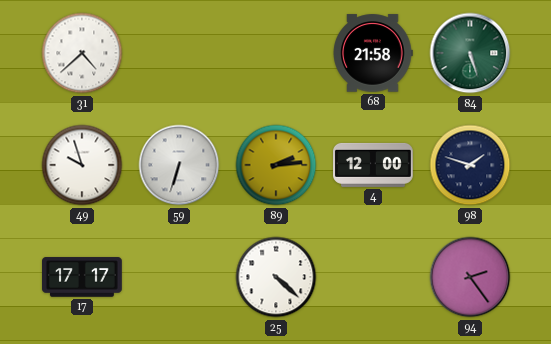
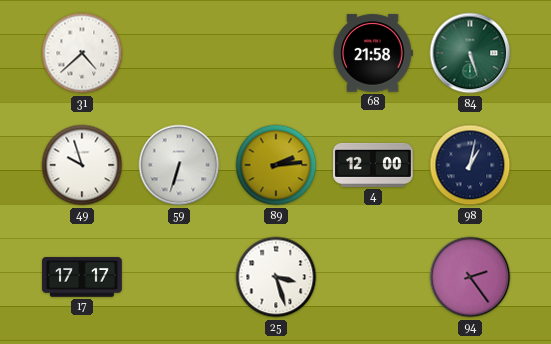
98: 1:48 -> 1:02 (470, 165)
25: 4:22 -> 3:27 (276, 277)
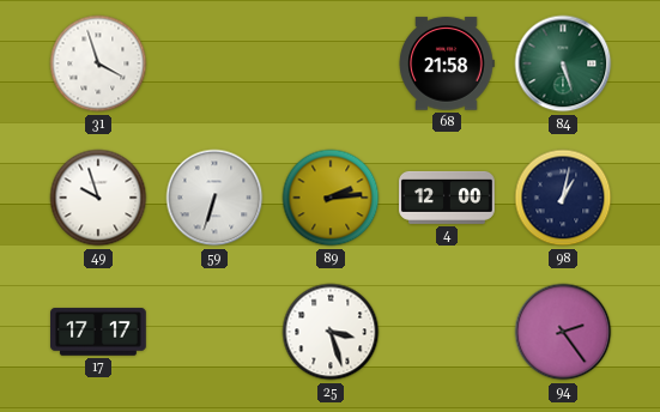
31: 4:38 -> 3:57 (98, 63)
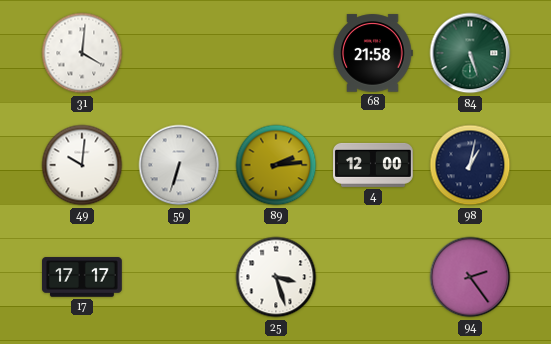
31: 3:57 -> 4:01 (82, 53)
49: 9:57 -> 10:01 (82, 165)
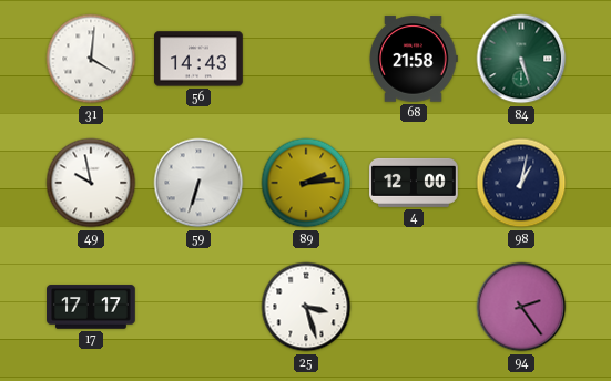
56: none -> 14:43 (200, 59)
49: 10:01 -> 9:58 (91, 183)
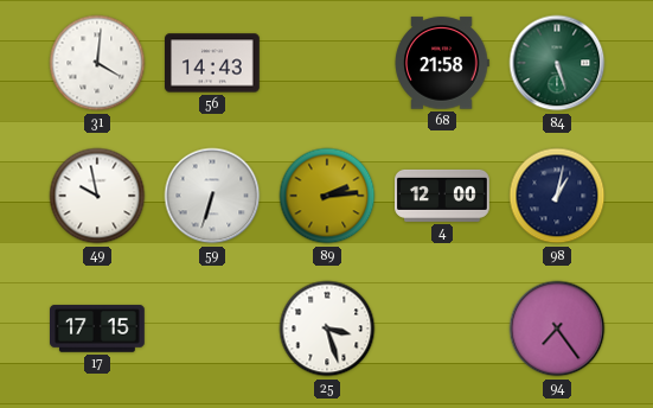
17: 17:17 -> 17:15 (98, 329)
94: 2:24 -> 7:24 (557, 329)
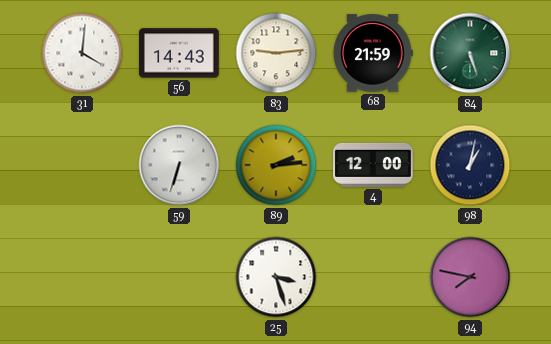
83: none -> 9:14 (276, 53)
68: 21:58 -> 21:59 (373, 53)
49: 9:58 -> none (97, 196)
17: 17:15 -> none (98, 329)
94: 7:24 -> 7:47 (470, 277)
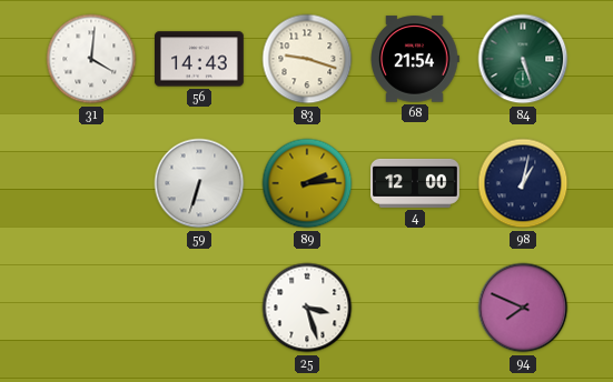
83: 9:14 -> 9:18 (307, 59)
68: 21:59 -> 21:54 (415, 59)
94: 7:47 -> 7:49 (523, 308)
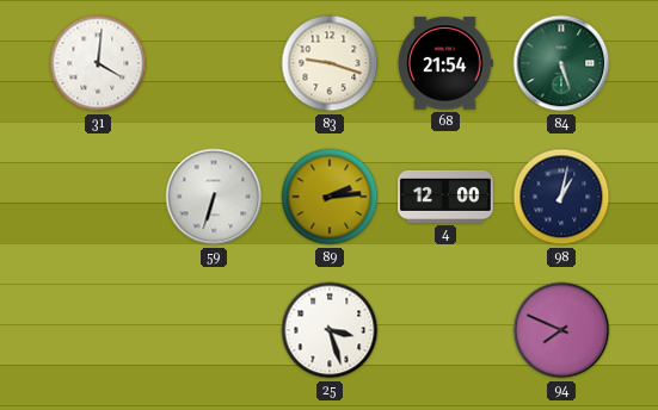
56: 14:43 -> none (200, 59)
